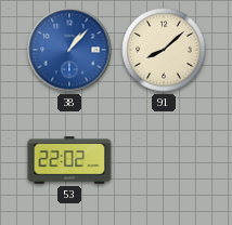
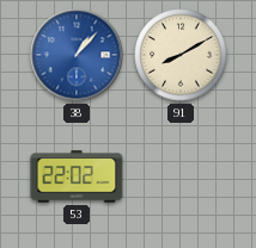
91: 8:08 -> 8:10 (181, 55)
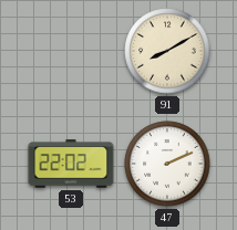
38: 1:07 -> none (77, 55)
47: none -> 2:11 (167, 164)
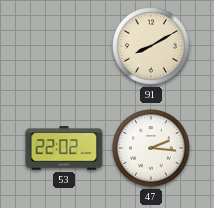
47: 2:11 -> 2:16 (151, 148)
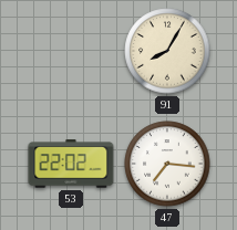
91: 8:10 -> 8:05 (167, 51)
47: 2:16 -> 7:16 (167, 164)
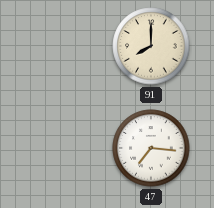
91: 8:05 -> 8:00 (151, 46)
53: 22:02 -> none (71, 164)
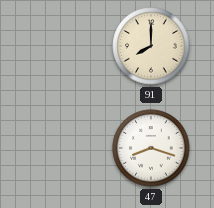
47: 7:16 -> 8:18 (151, 148)
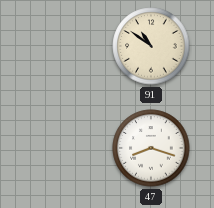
91: 8:00 -> 10:51 (151, 46)
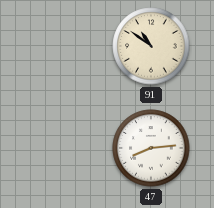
47: 8:18 -> 8:14 (151, 148)
